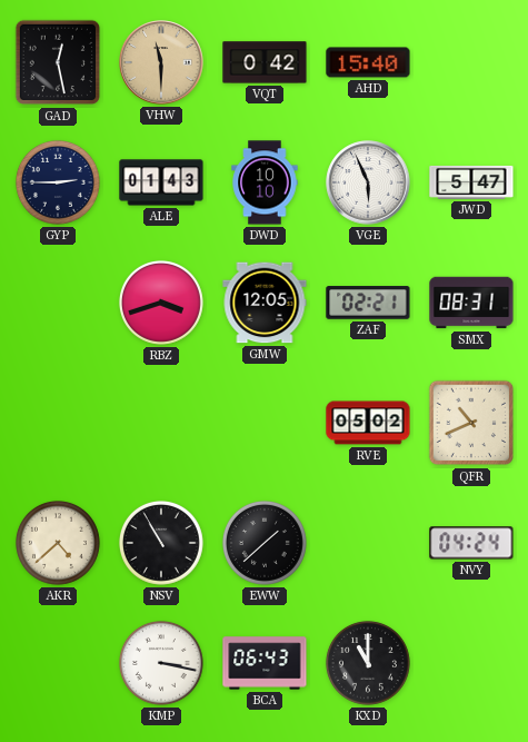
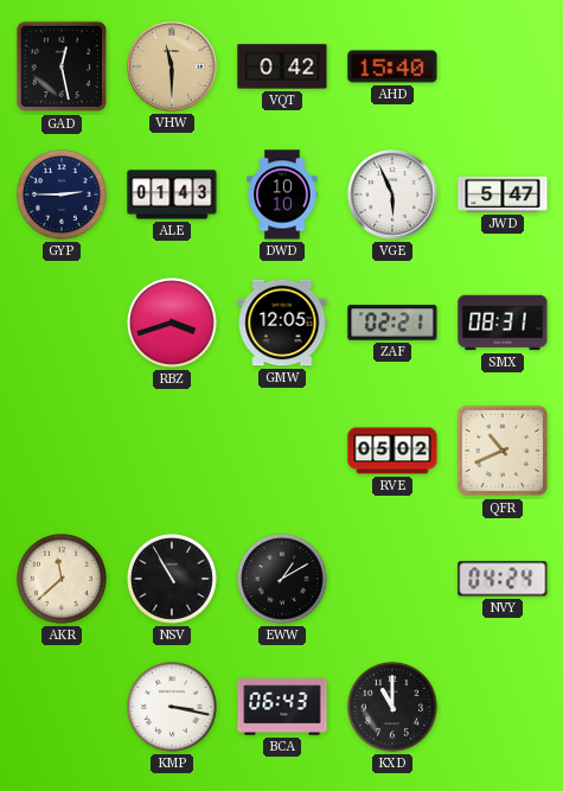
AKR: 4:38 -> 11:38 (62, 579)
EWW: 1:38 -> 1:10 (282, 579)
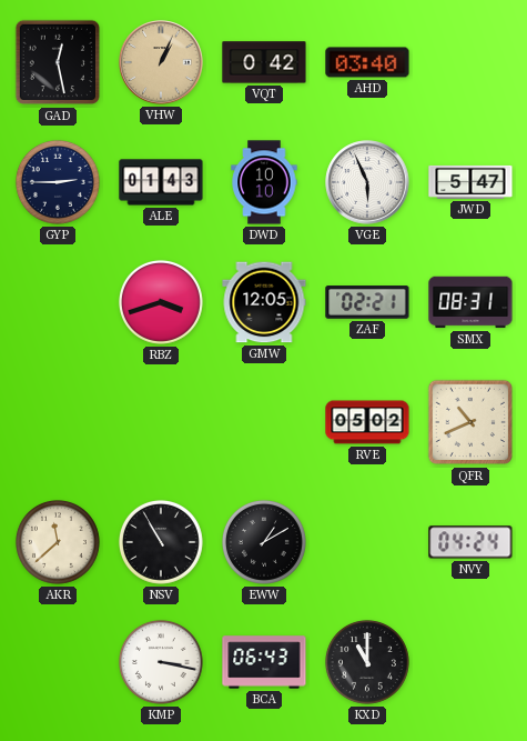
VHW: 11:30 -> 1:04 (161, 62)
AHD: 15:40 -> 03:40 (367, 62)
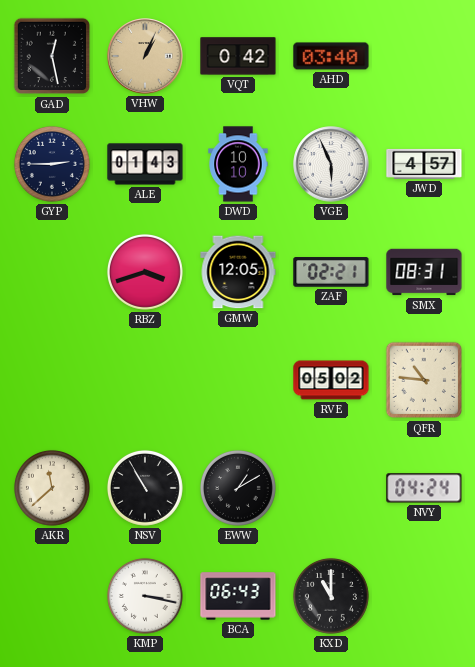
JWD: 5:47 -> 4:57 (424, 164)
QFR: 10:41 -> 10:46 (424, 380)
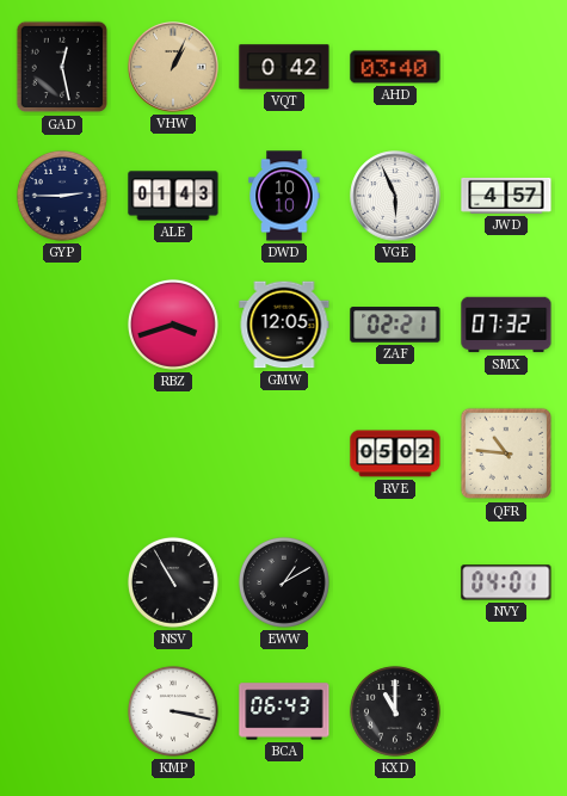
SMX: 08:31 -> 07:32 (506, 325)
AKR: 11:38 -> none (52, 488)
NVY: 04:24 -> 04:01 (506, 582)
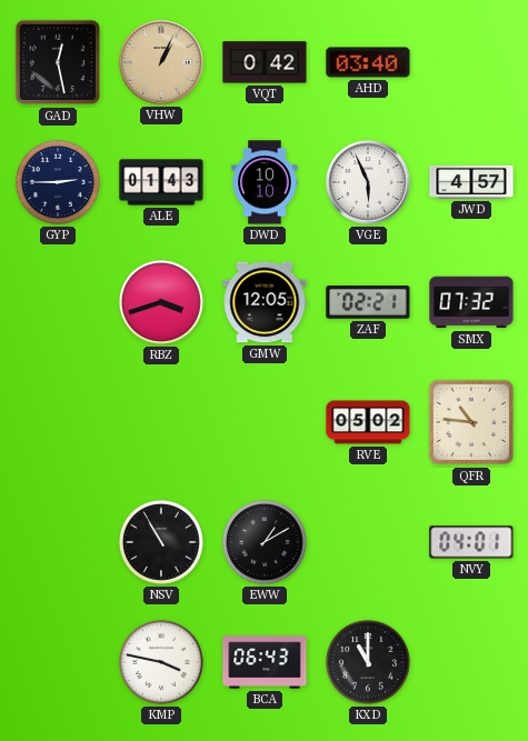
KMP: 3:17 -> 3:47 (161, 662)
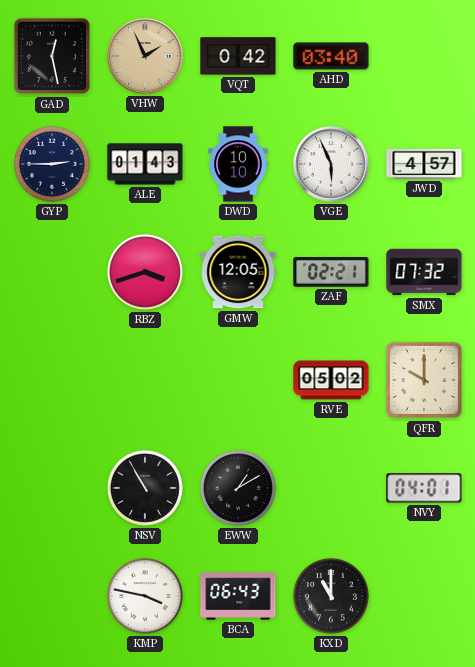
VHW: 1:04 -> 1:56 (145, 56)
QFR: 10:46 -> 10:00 (424, 380)
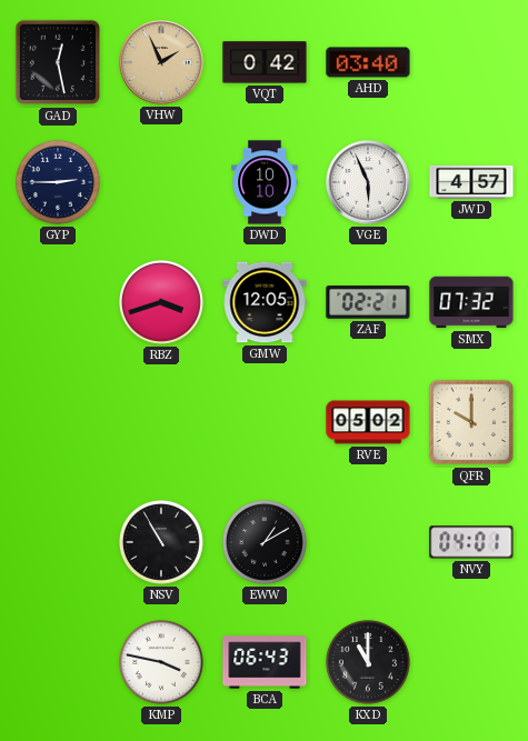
ALE: 01:43 -> none (145, 164)
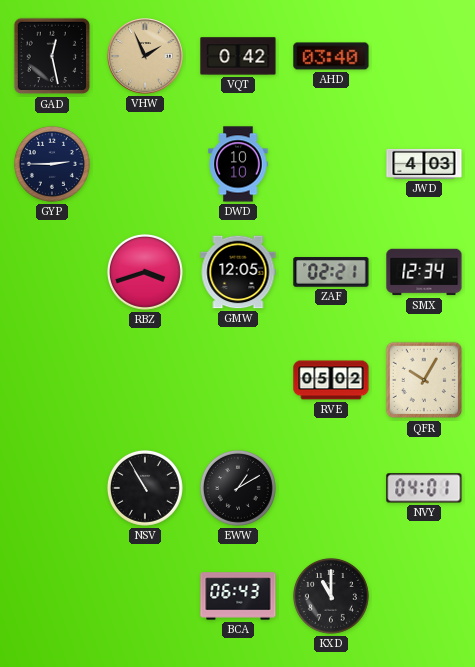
VGE: 5:56 -> none (368, 182)
JWD: 4:57 -> 4:03 (424, 164)
SMX: 07:32 -> 12:34 (424, 272)
QFR: 10:00 -> 10:05 (424, 380)
KMP: 3:47 -> none (161, 662)
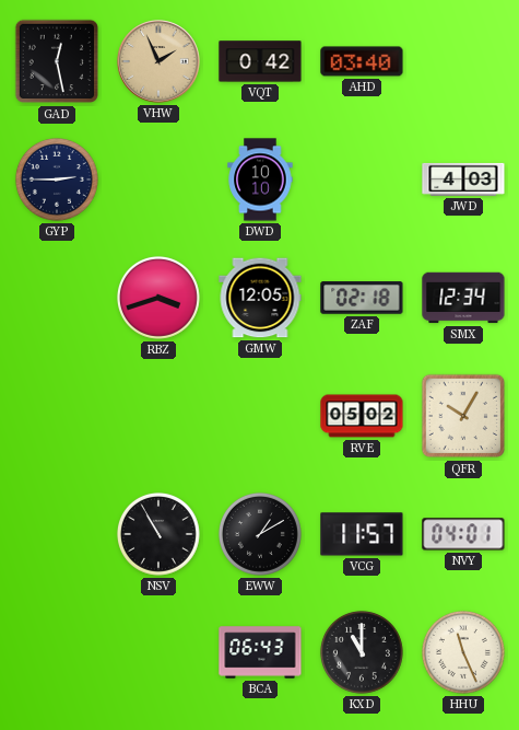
ZAF: 02:21 -> 02:18 (362, 298)
VCG: none -> 11:57 (362, 534)
HHU: none -> 11:26 (463, 652)
